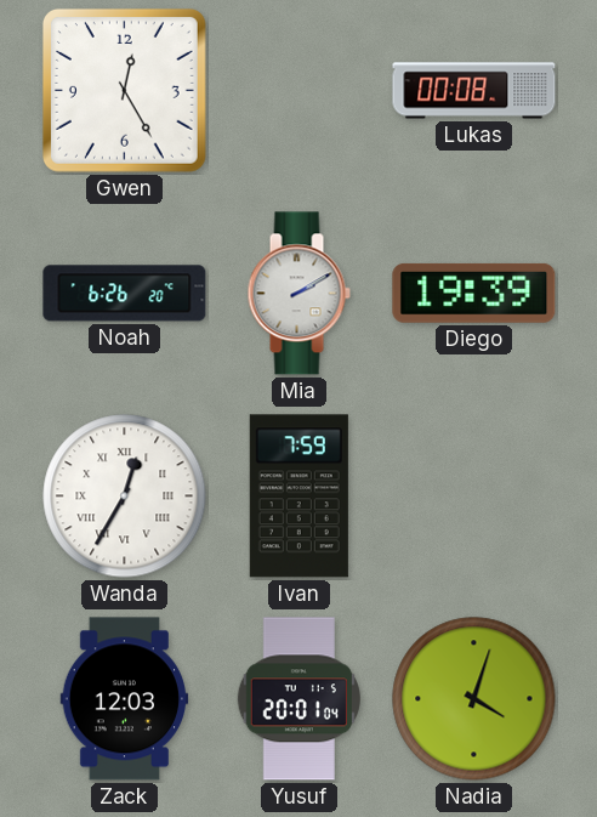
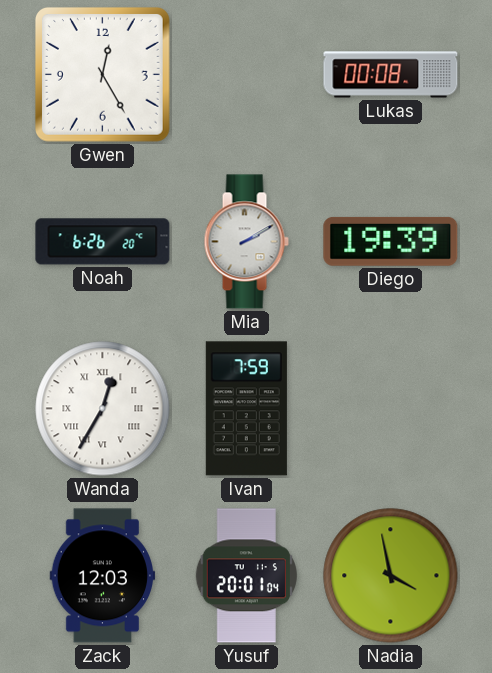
Nadia: 4:03 -> 3:58 (391, 576)
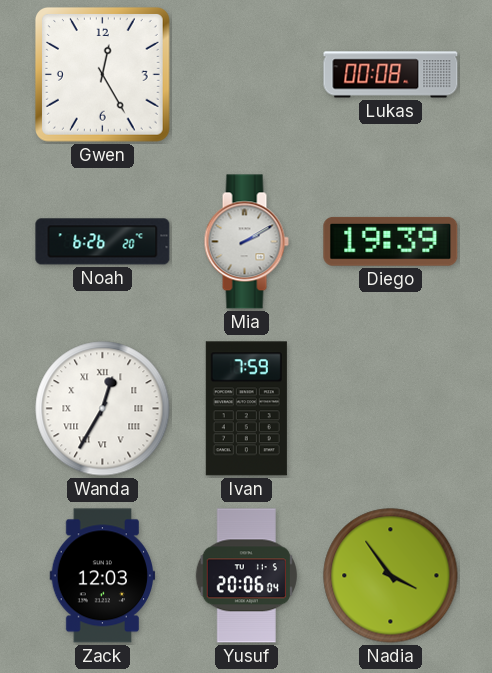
Yusuf: 20:01 -> 20:06 (246, 576)
Nadia: 3:58 -> 3:54 (391, 576)
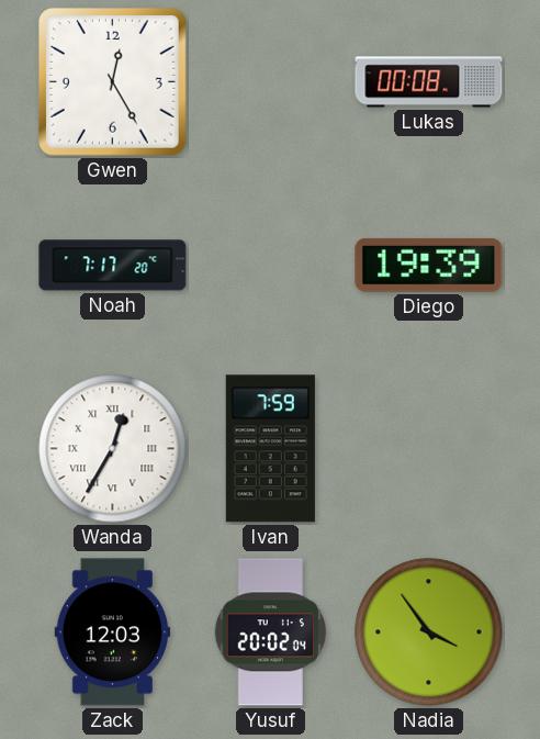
Noah: 6:26 -> 7:17 (113, 266)
Mia: 2:10 -> none (246, 242)
Yusuf: 20:06 -> 20:02 (270, 632)
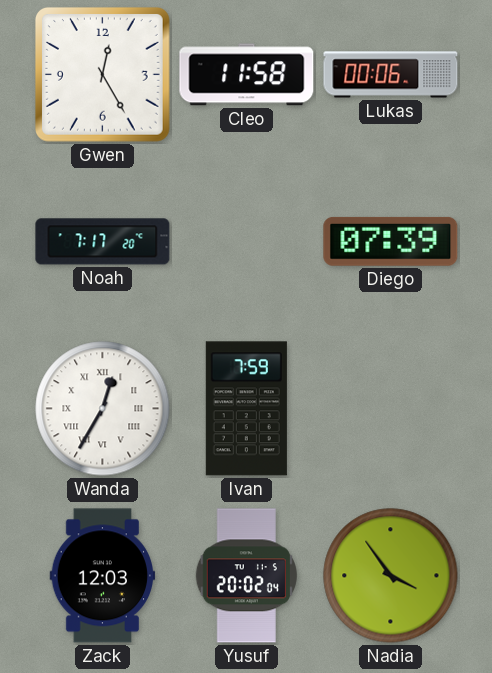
Cleo: none -> 11:58 (247, 75)
Lukas: 00:08 -> 00:06 (391, 75)
Diego: 19:39 -> 07:39 (391, 241)
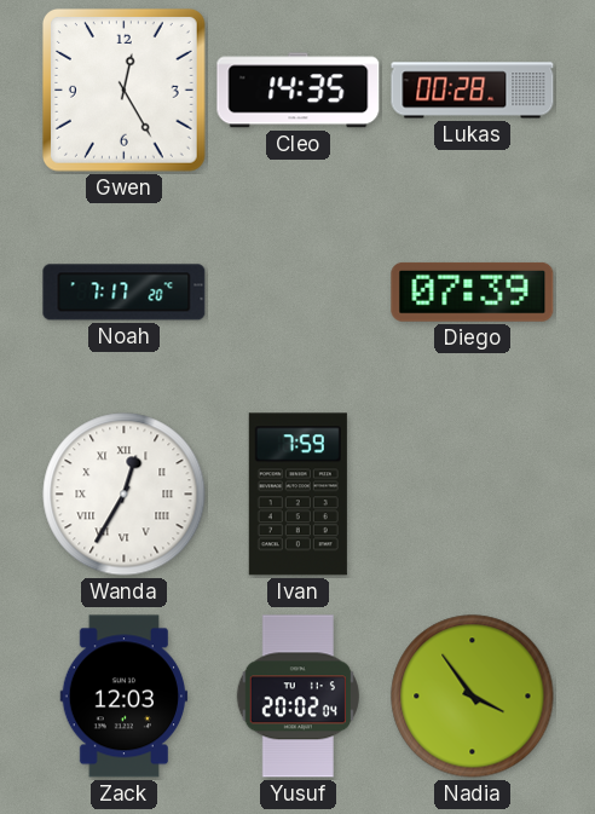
Cleo: 11:58 -> 14:35 (299, 91)
Lukas: 00:06 -> 00:28 (473, 91)
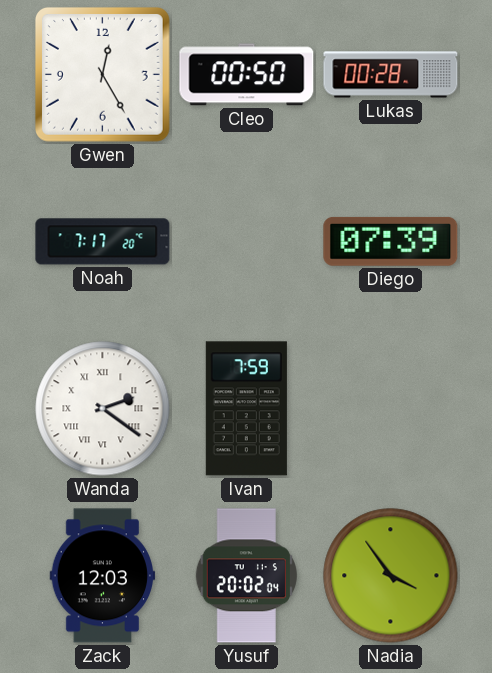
Cleo: 14:35 -> 00:50 (247, 75)
Wanda: 12:35 -> 2:21 (103, 409)
